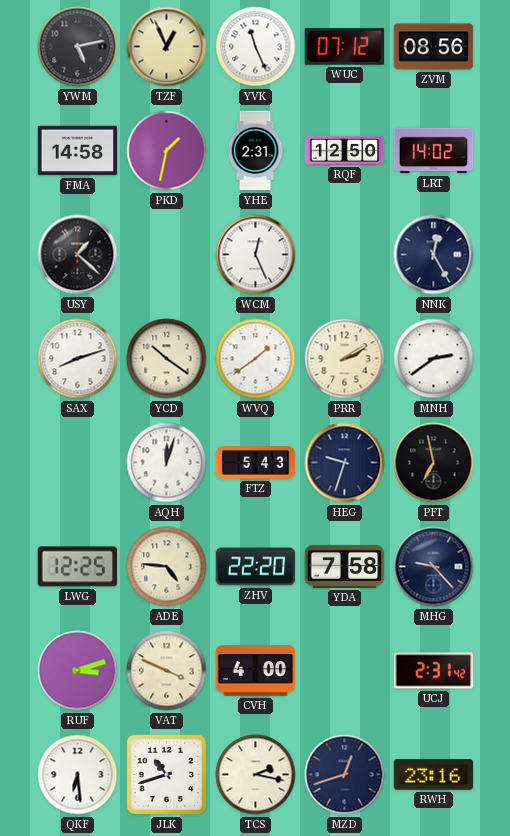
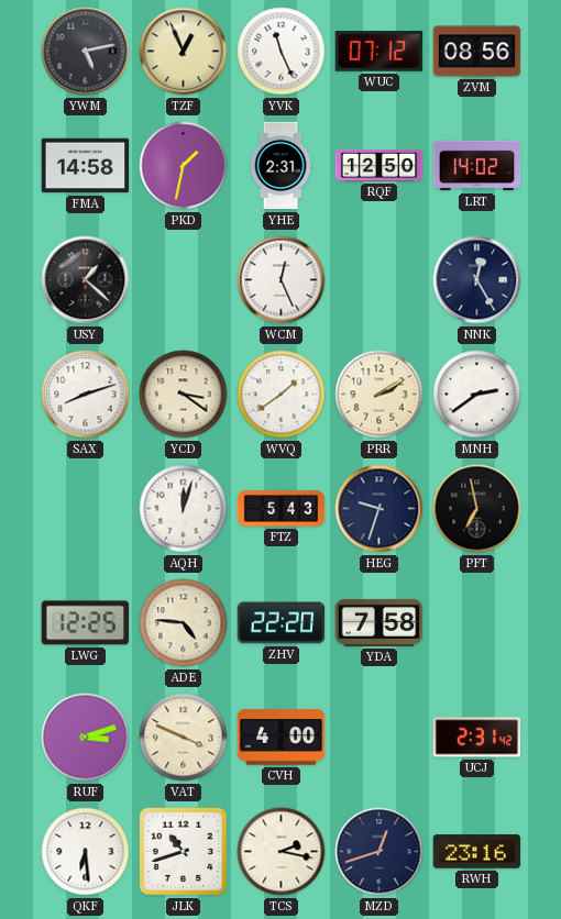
YCD: 10:21 -> 3:21 (184, 395)
MHG: 9:23 -> none (434, 567)
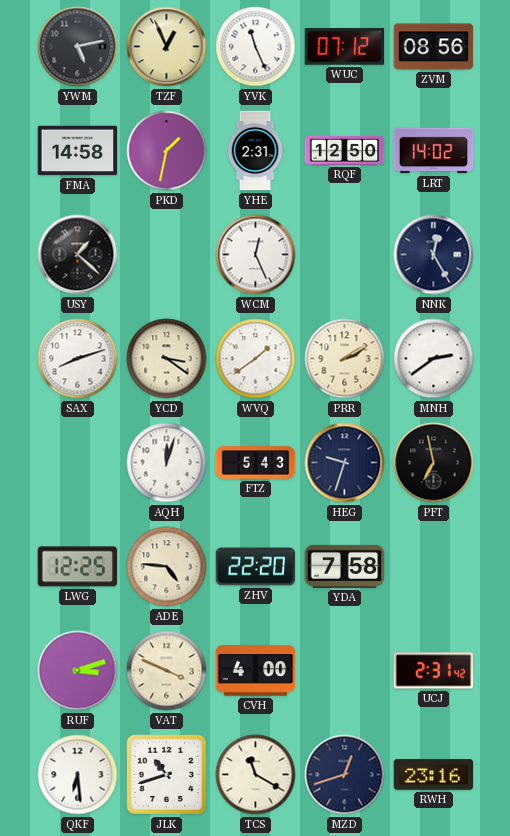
TCS: 2:17 -> 11:20 (256, 775)
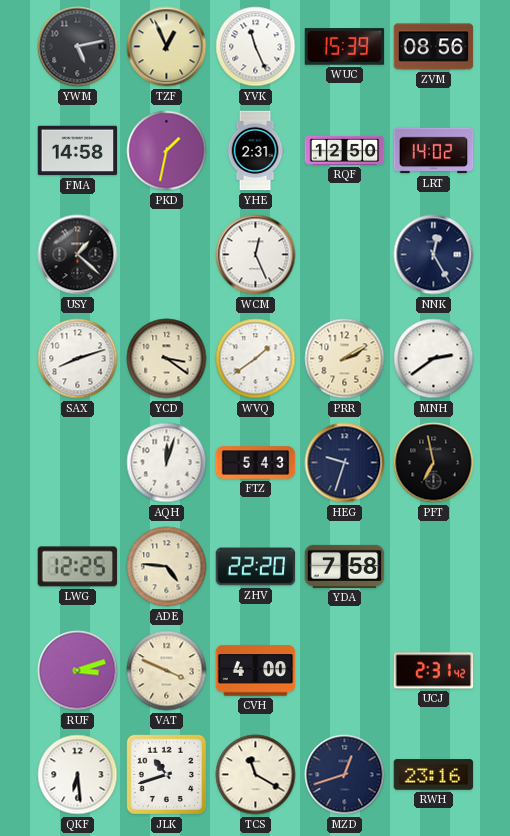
WUC: 07:12 -> 15:39 (345, 47)
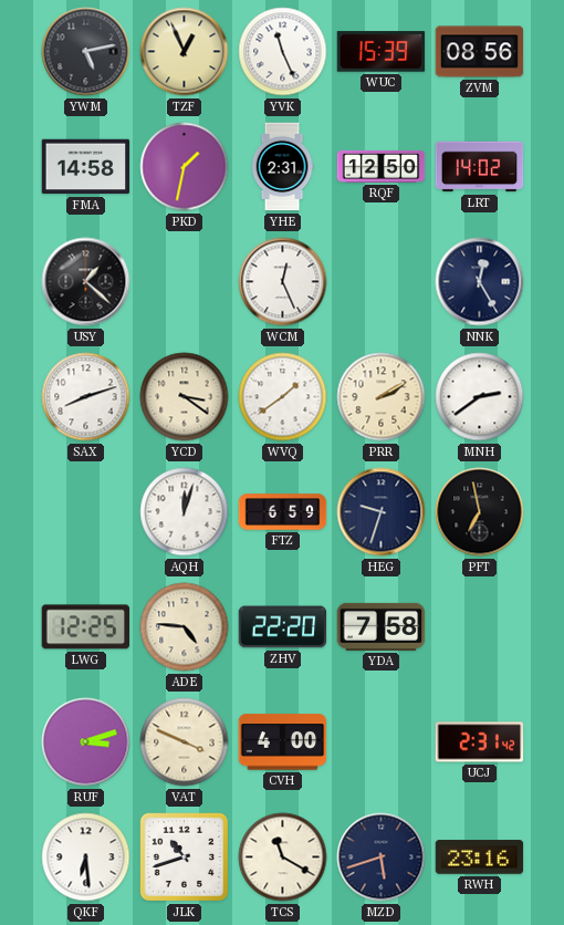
FTZ: 5:43 -> 6:59 (283, 512)
MZD: 12:42 -> 5:42 (382, 858)
